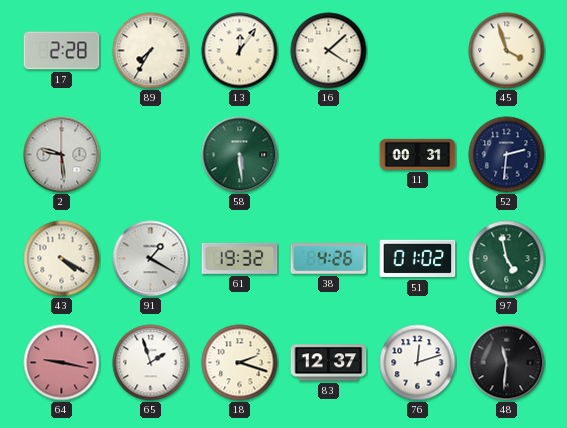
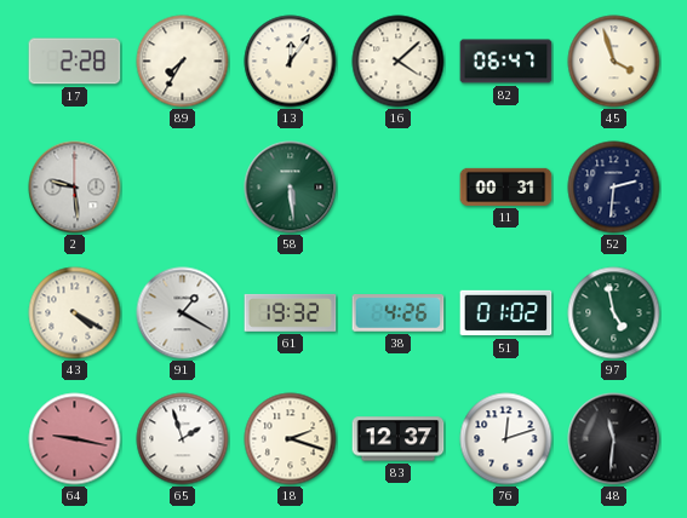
82: none -> 06:47 (506, 62)
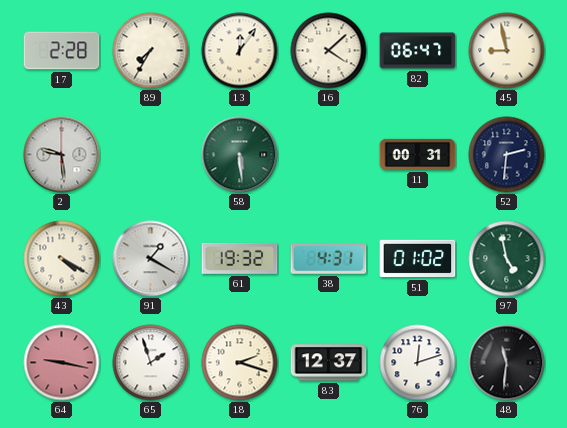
45: 3:57 -> 8:58 (507, 51)
38: 4:26 -> 4:31 (329, 259)
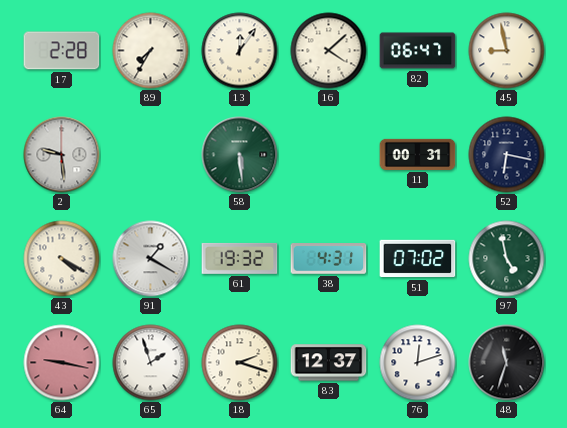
52: 2:31 -> 6:17 (507, 155)
51: 01:02 -> 07:02 (418, 259)
48: 11:31 -> 11:33 (507, 363)
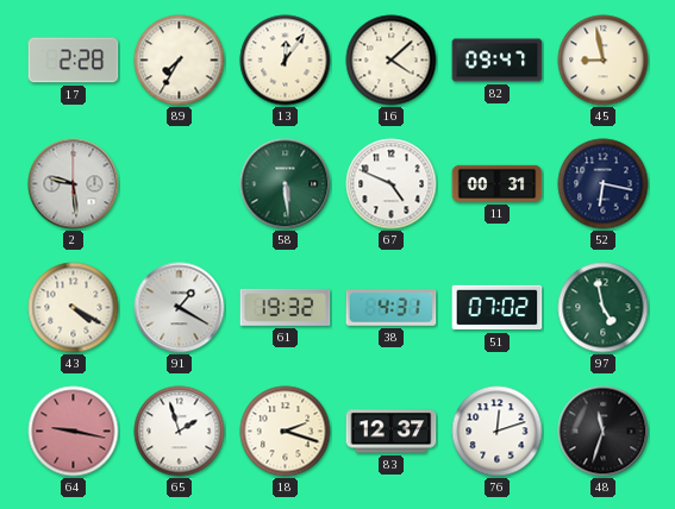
82: 06:47 -> 09:47 (498, 61)
67: none -> 4:49 (392, 184)
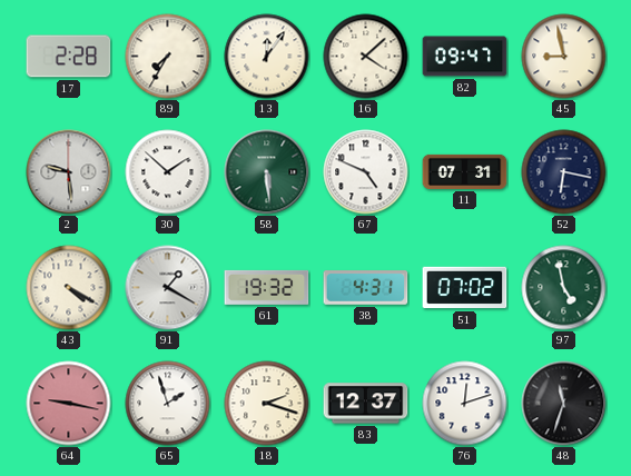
30: none -> 1:52 (168, 172)
11: 00:31 -> 07:31 (465, 171)
